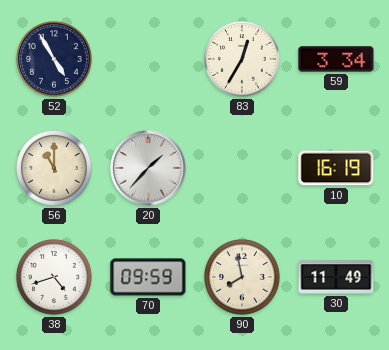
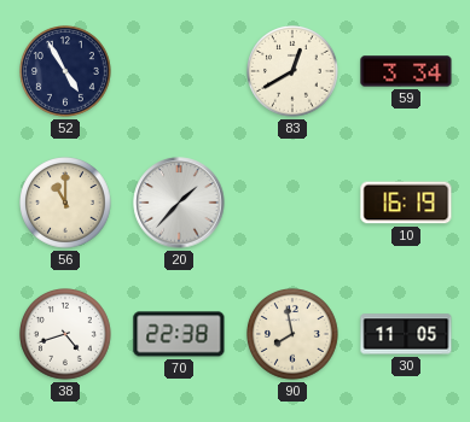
83: 12:35 -> 12:40 (294, 72)
70: 09:59 -> 22:38 (179, 334)
30: 11:49 -> 11:05 (406, 334)
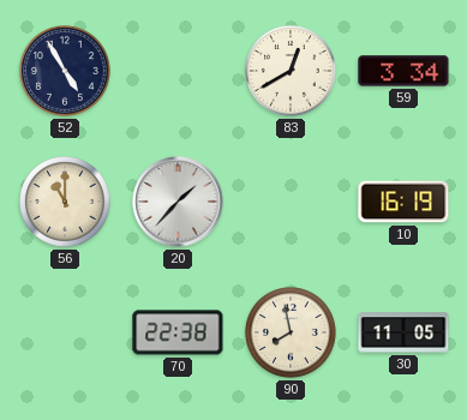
38: 4:42 -> none (66, 335)
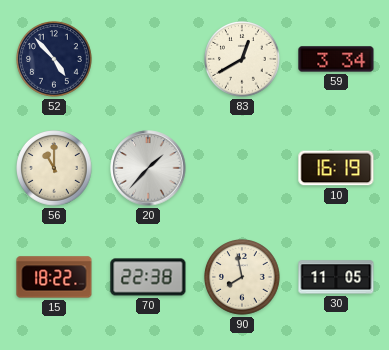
52: 4:55 -> 4:53 (55, 60)
15: none -> 18:22 (54, 277)
